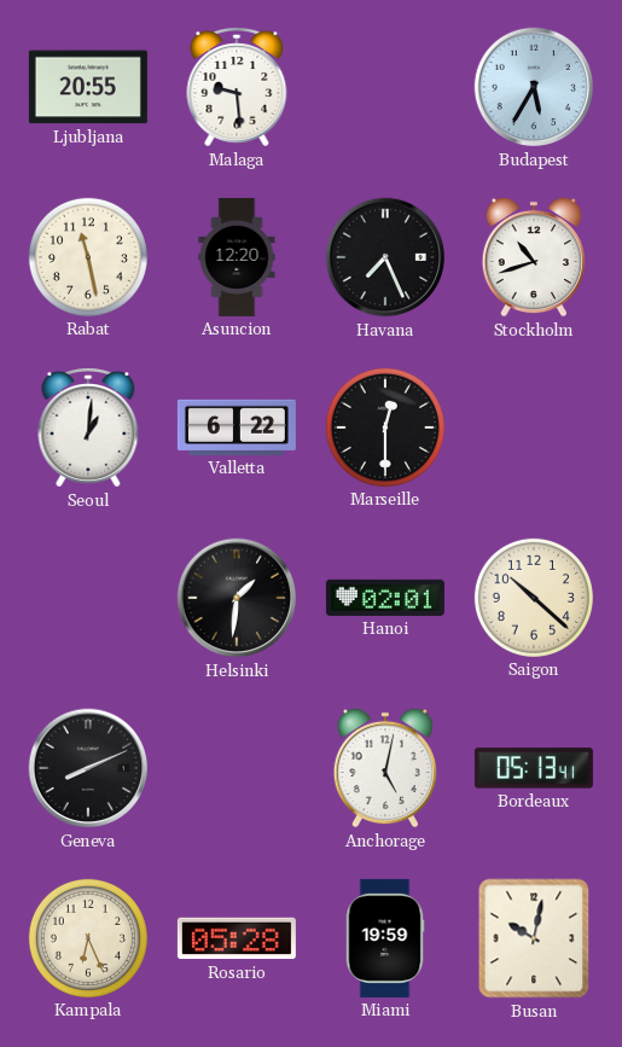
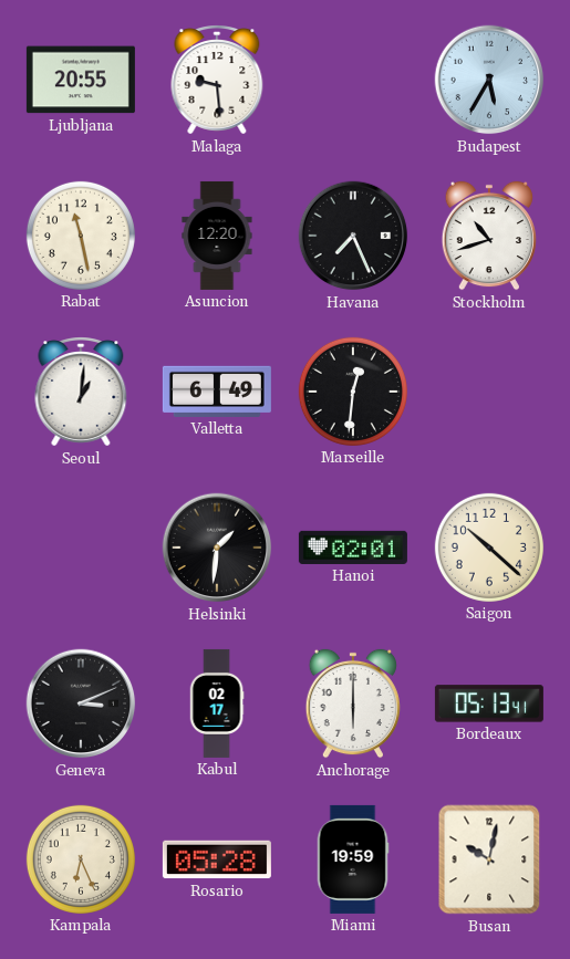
Valletta: 6:22 -> 6:49 (217, 392)
Marseille: 12:30 -> 12:31 (353, 392)
Geneva: 8:11 -> 3:11 (81, 703)
Kabul: none -> 02:17 (217, 703)
Anchorage: 5:02 -> 6:00 (353, 703)
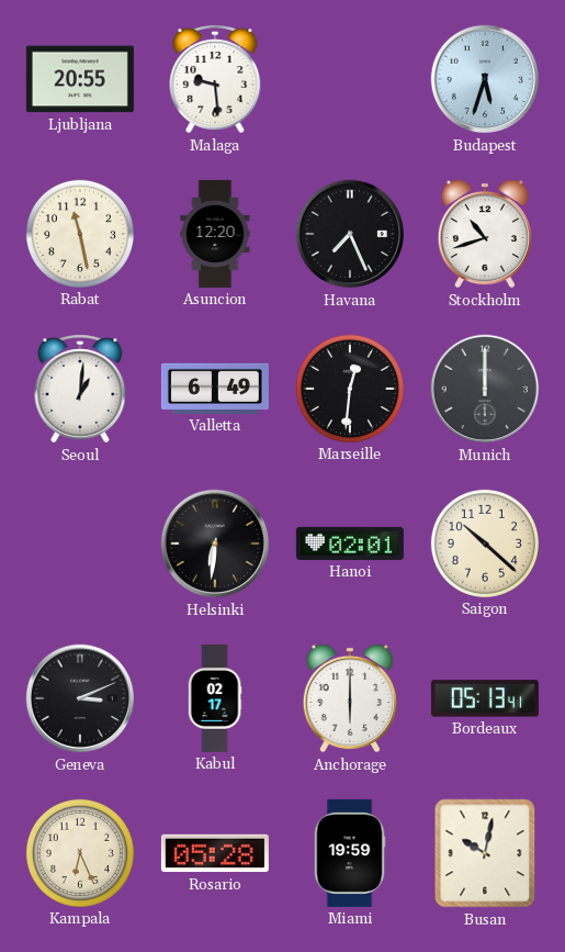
Budapest: 5:35 -> 5:33 (485, 79)
Munich: none -> 12:00 (485, 389)
Helsinki: 1:31 -> 6:31 (215, 544)
